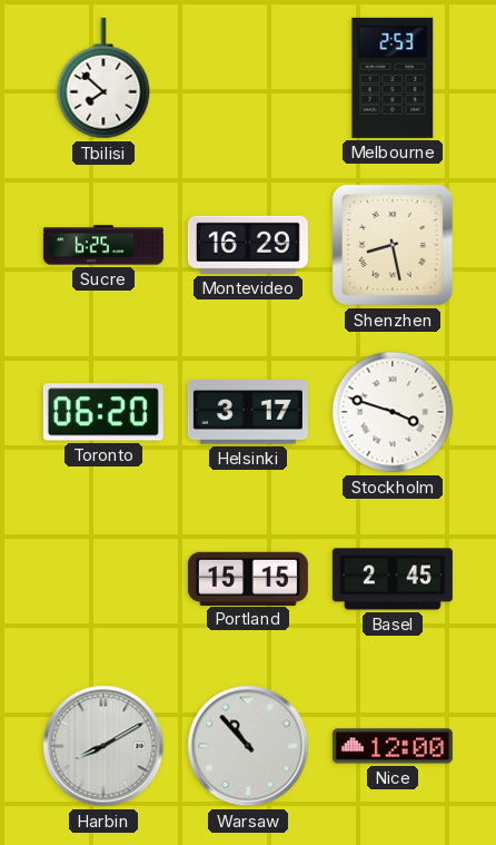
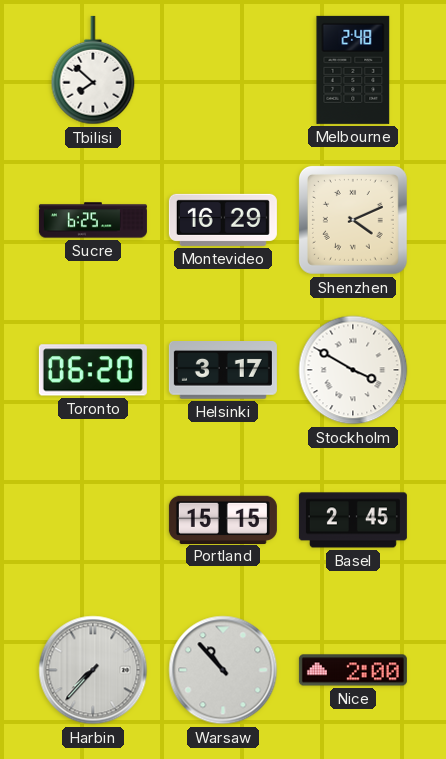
Melbourne: 2:53 -> 2:48 (353, 70)
Shenzhen: 8:28 -> 4:11 (353, 220)
Stockholm: 3:48 -> 3:50 (353, 370)
Harbin: 8:10 -> 7:37 (93, 670)
Nice: 12:00 -> 2:00 (353, 670)
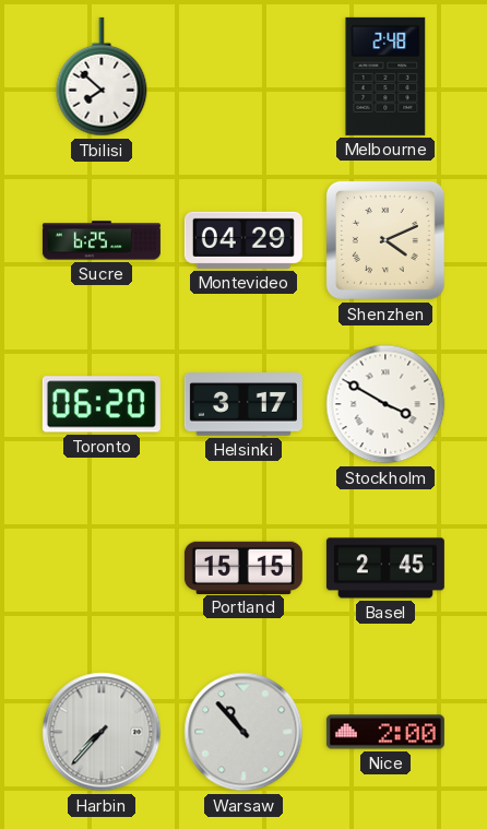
Montevideo: 16:29 -> 04:29 (243, 240)
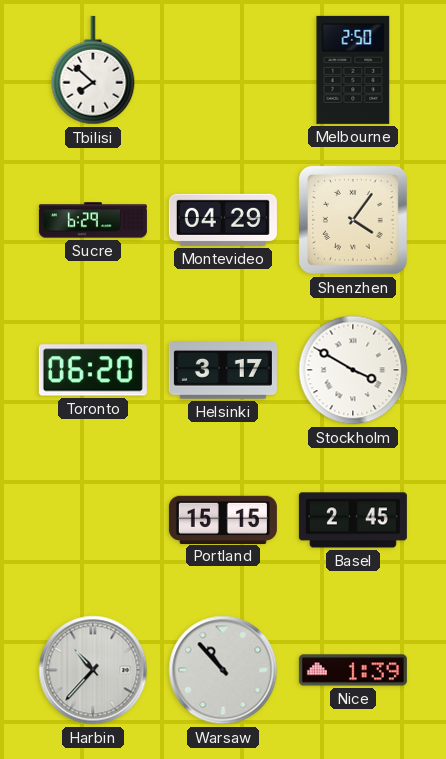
Melbourne: 2:48 -> 2:50 (353, 70)
Sucre: 6:25 -> 6:29 (93, 220)
Shenzhen: 4:11 -> 4:06 (353, 220)
Harbin: 7:37 -> 10:37 (93, 670)
Nice: 2:00 -> 1:39 (353, 670)
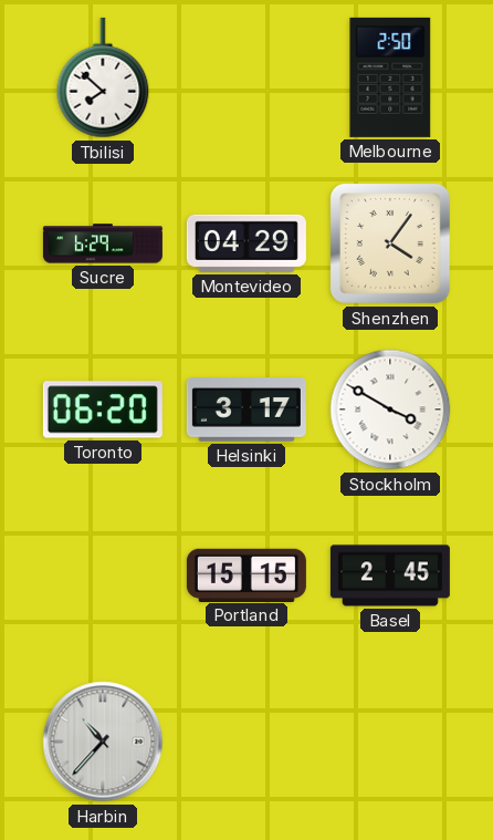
Warsaw: 10:53 -> none (223, 670)
Nice: 1:39 -> none (353, 670)
